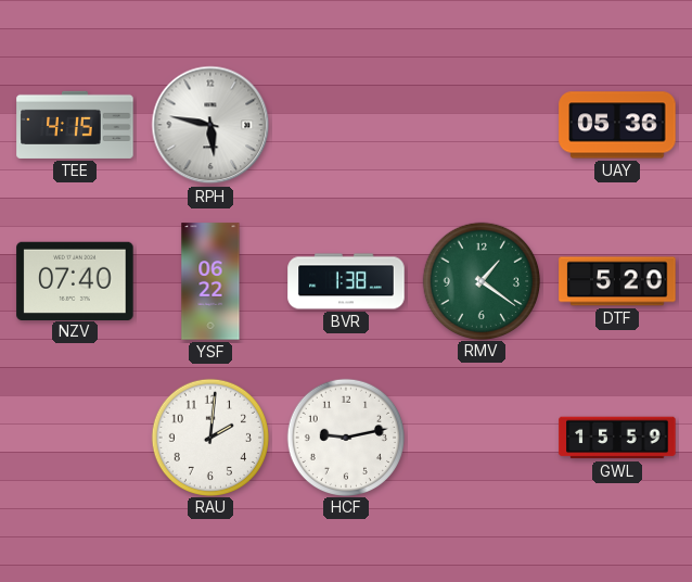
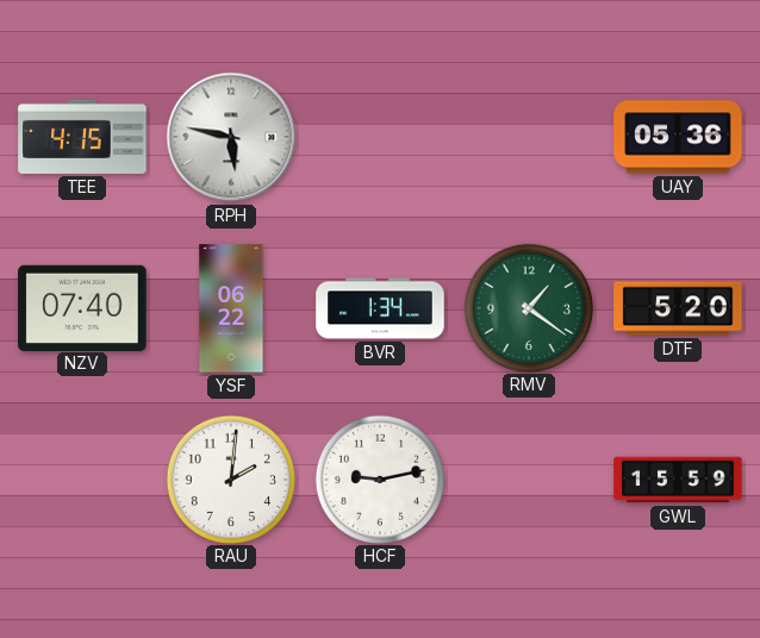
BVR: 1:38 -> 1:34 (380, 308)
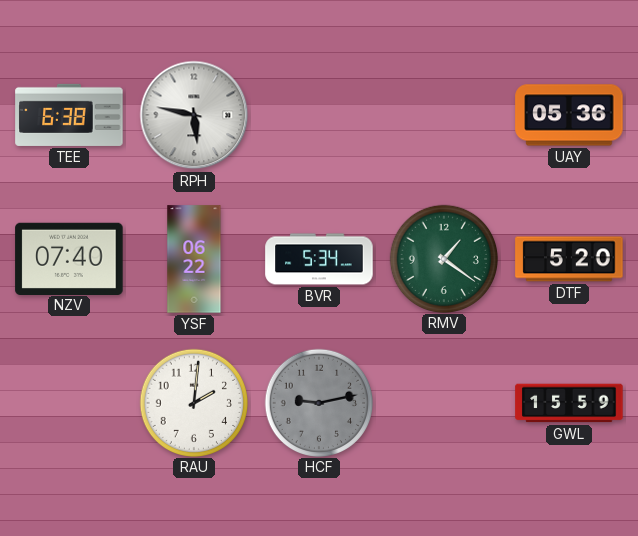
TEE: 4:15 -> 6:38 (69, 115)
BVR: 1:34 -> 5:34 (319, 259)
HCF dial: white -> grey (318, 402)
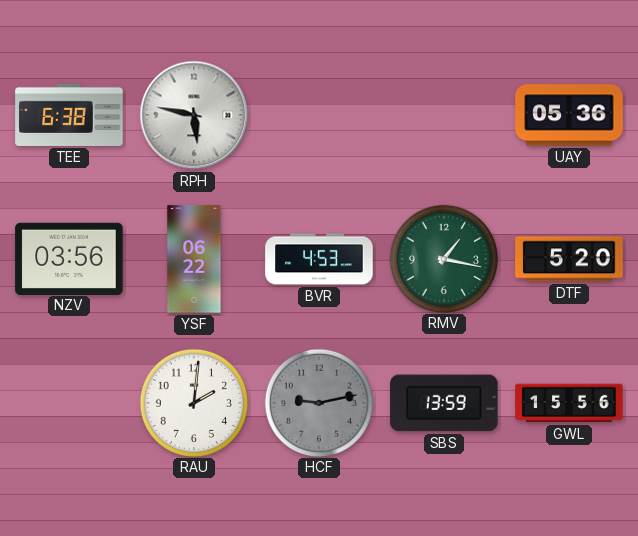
NZV: 07:40 -> 03:56 (69, 258)
BVR: 5:34 -> 4:53 (319, 259)
RMV: 1:21 -> 1:17 (443, 258)
SBS: none -> 13:59 (444, 403)
GWL: 15:59 -> 15:56 (569, 403)
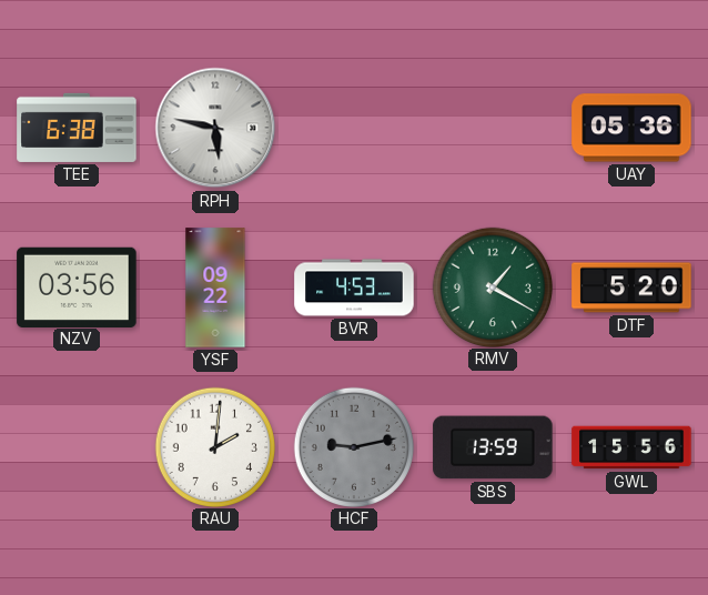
YSF: 06:22 -> 09:22 (215, 288)
RMV: 1:17 -> 1:20 (492, 286)
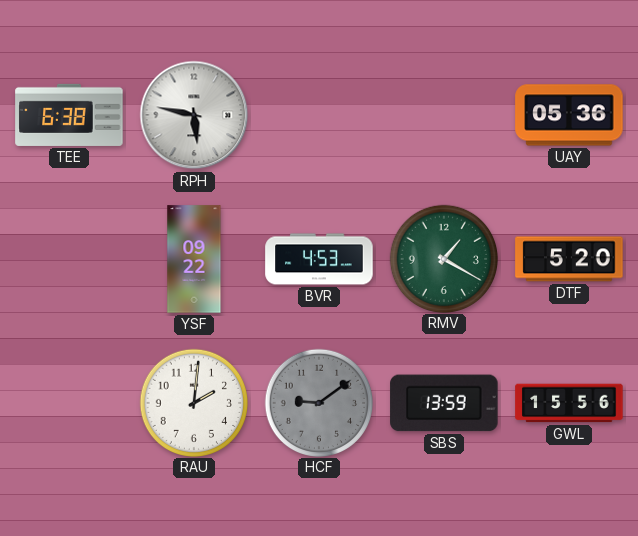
NZV: 03:56 -> none (77, 286)
HCF: 9:13 -> 9:09 (318, 402)
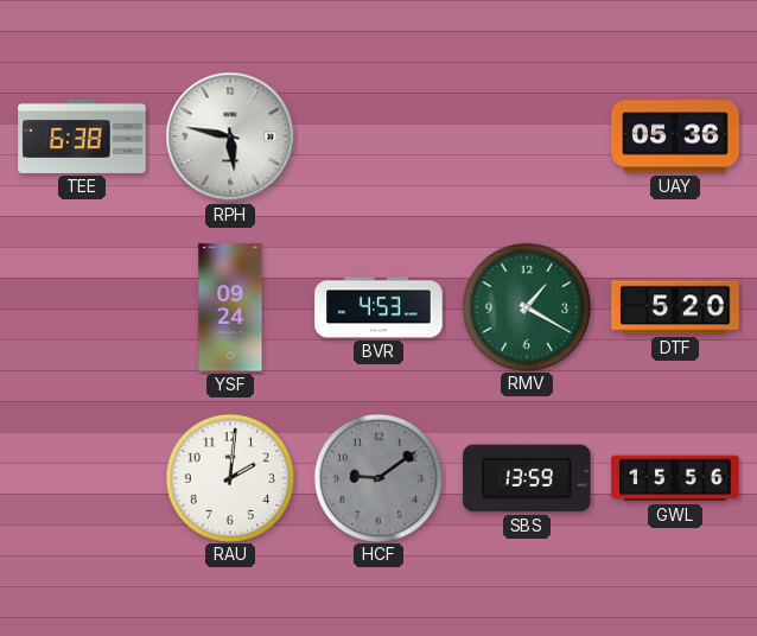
YSF: 09:22 -> 09:24 (230, 307)
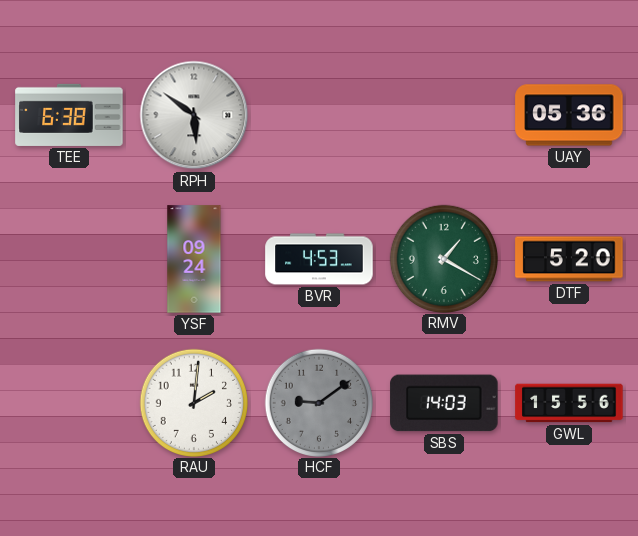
RPH: 5:47 -> 5:51 (194, 115)
SBS: 13:59 -> 14:03 (444, 403)
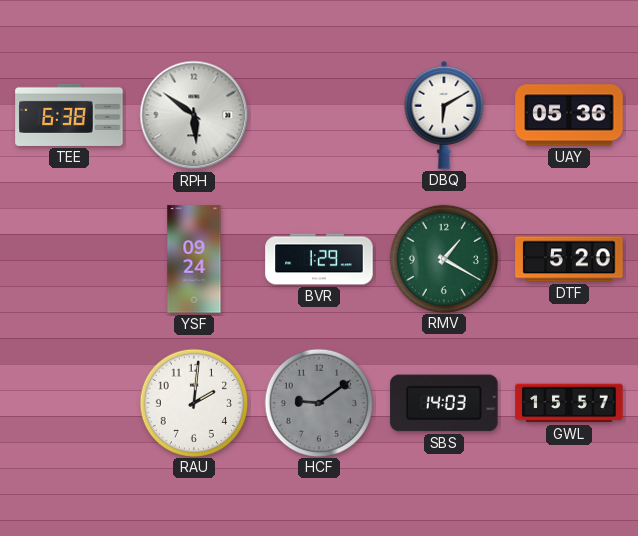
DBQ: none -> 6:10 (444, 115)
BVR: 4:53 -> 1:29 (319, 259)
GWL: 15:56 -> 15:57 (569, 403)
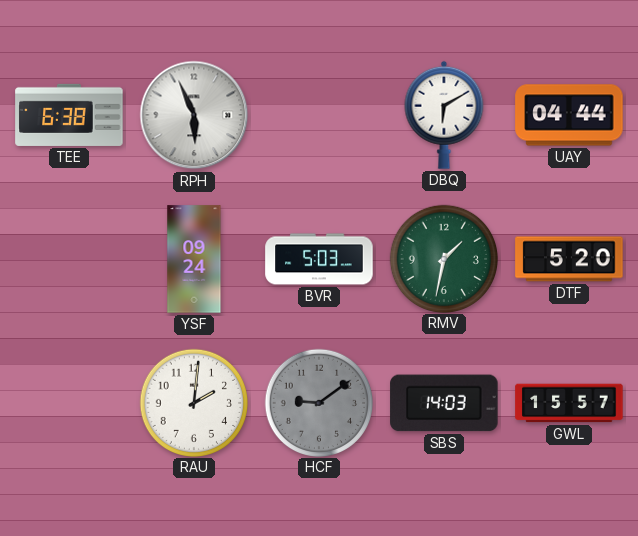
RPH: 5:51 -> 5:56 (194, 115)
UAY: 05:36 -> 04:44 (569, 115)
BVR: 1:29 -> 5:03 (319, 259)
RMV: 1:20 -> 1:32 (443, 258)
